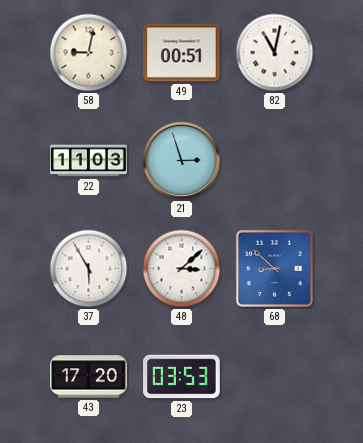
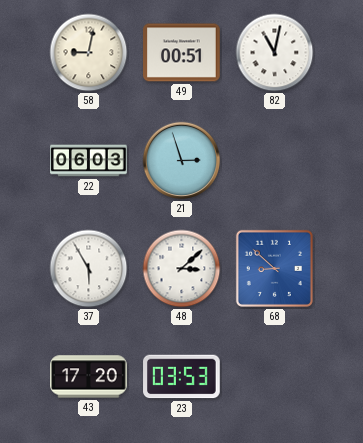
22: 11:03 -> 06:03 (89, 161)
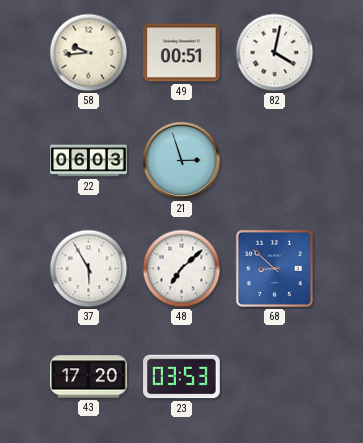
58: 9:02 -> 9:44 (89, 53)
82: 11:02 -> 4:02 (275, 53)
48: 3:08 -> 7:08 (182, 269)
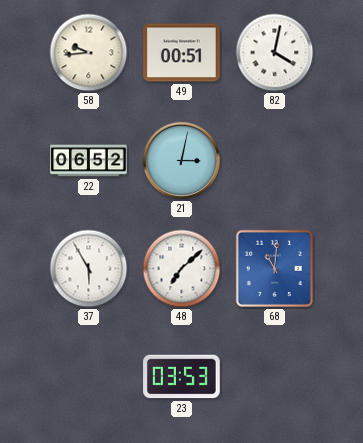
22: 06:03 -> 06:52 (89, 161)
21: 2:57 -> 3:02 (182, 161)
68: 8:52 -> 11:01 (274, 268)
43: 17:20 -> none (89, 377)
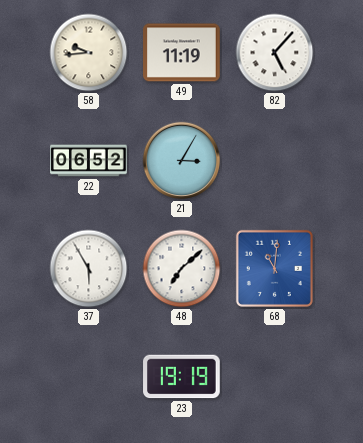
49: 00:51 -> 11:19 (182, 53)
82: 4:02 -> 5:07 (275, 53)
21: 3:02 -> 3:05 (182, 161)
23: 03:53 -> 19:19 (182, 377)
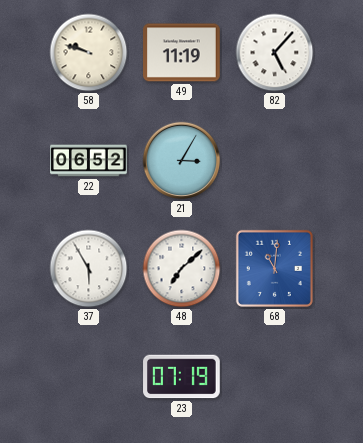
58: 9:44 -> 9:48 (89, 53)
23: 19:19 -> 07:19 (182, 377)
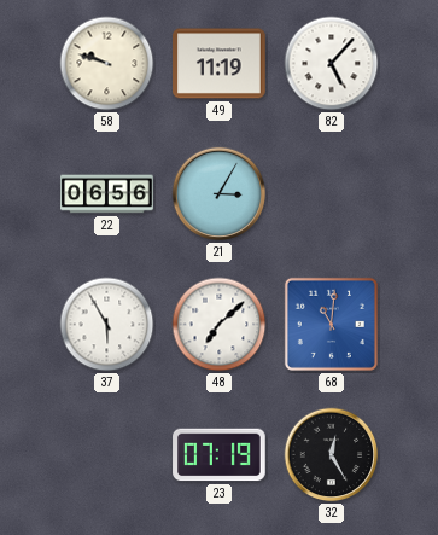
22: 06:52 -> 06:56 (107, 194)
32: none -> 12:25 (332, 455)
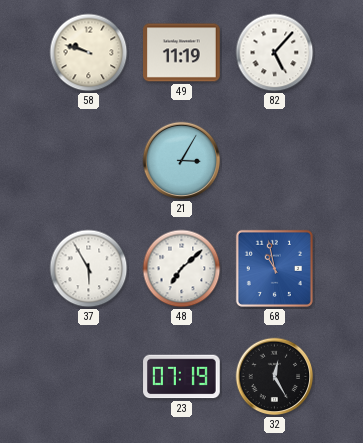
22: 06:56 -> none (107, 194)
68: 11:01 -> 10:58 (274, 268)
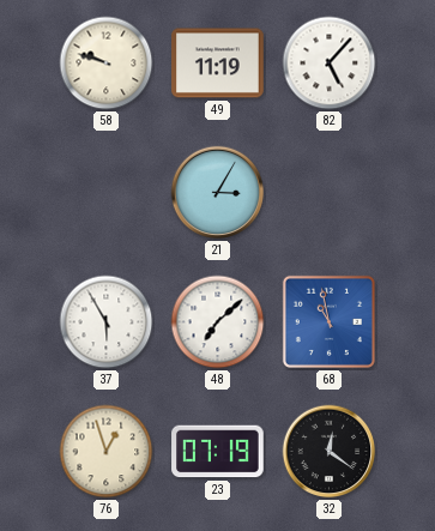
76: none -> 12:57 (107, 452)
32: 12:25 -> 12:21 (330, 452)
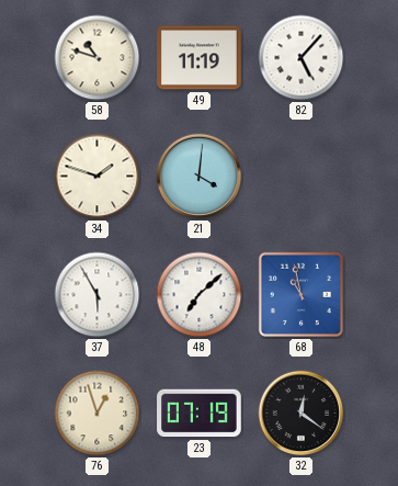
58: 9:48 -> 10:48 (98, 58)
34: none -> 1:48 (98, 177)
21: 3:05 -> 4:01 (200, 177)
